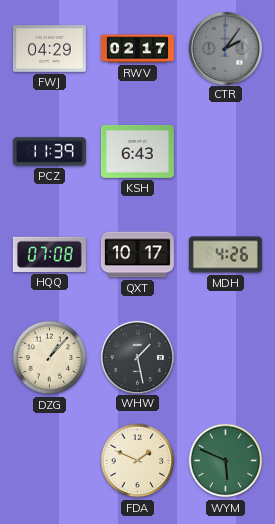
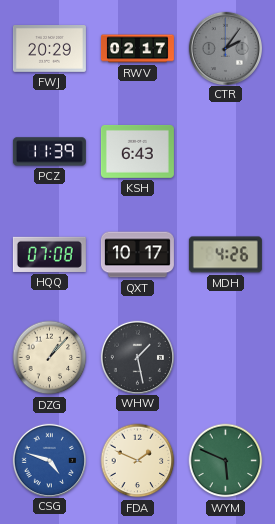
FWJ: 04:29 -> 20:29 (49, 49)
CSG: none -> 4:48 (49, 460)
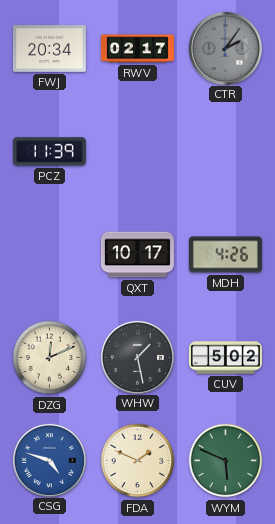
FWJ: 20:29 -> 20:34 (49, 49)
KSH: 6:43 -> none (137, 151)
HQQ: 07:08 -> none (49, 254)
DZG: 1:07 -> 12:11 (50, 358)
CUV: none -> 5:02 (225, 358)
